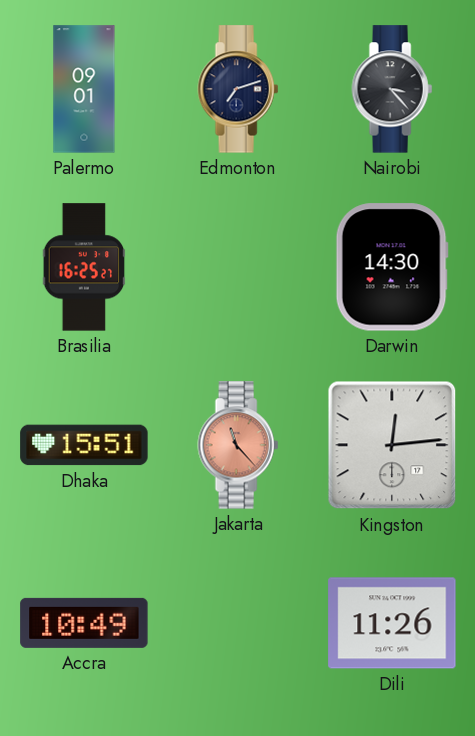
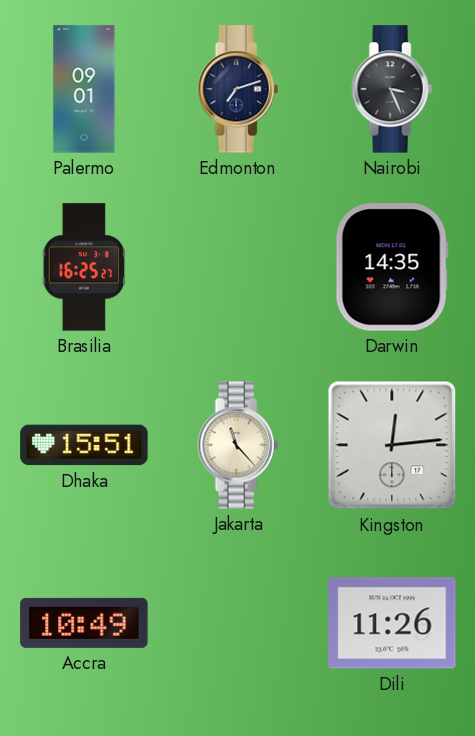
Nairobi: 3:23 -> 3:26 (392, 89)
Darwin: 14:30 -> 14:35 (392, 267)
Jakarta dial: salmon -> cream (238, 445)
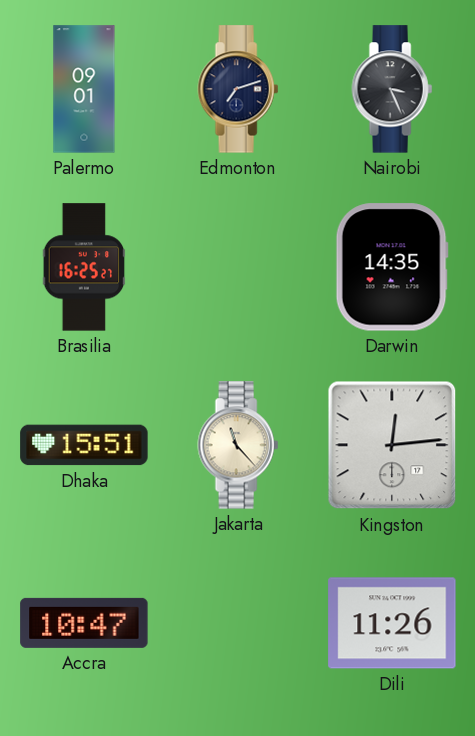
Accra: 10:49 -> 10:47 (84, 623)
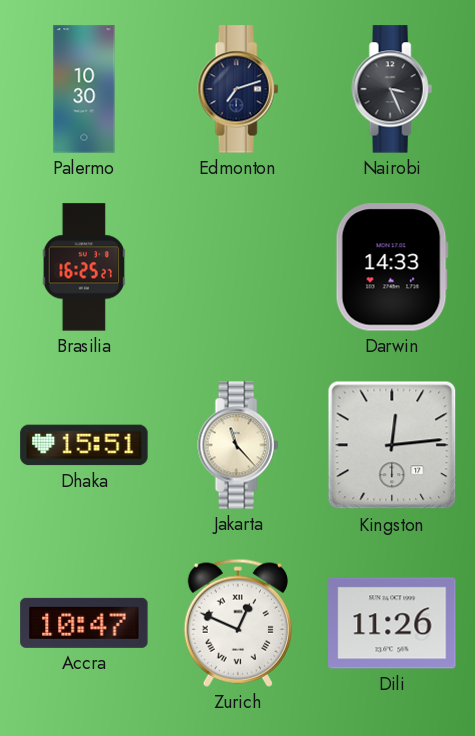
Palermo: 09:01 -> 10:30 (84, 89)
Darwin: 14:35 -> 14:33 (392, 267)
Zurich: none -> 12:49 (238, 623)
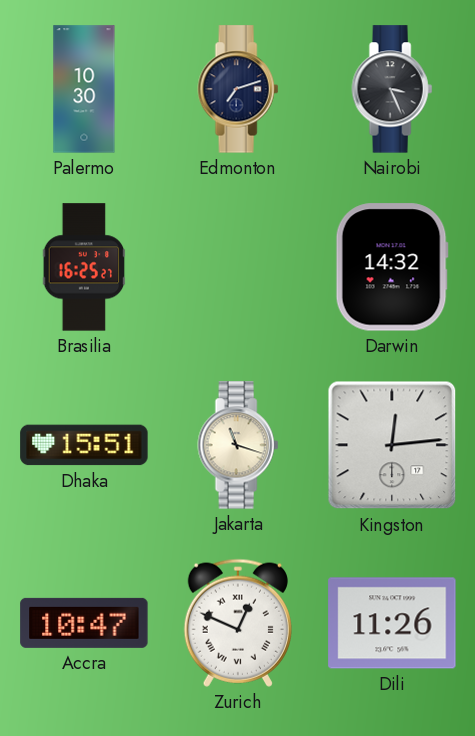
Darwin: 14:33 -> 14:32 (392, 267)
Jakarta: 11:23 -> 11:18 (238, 445)
